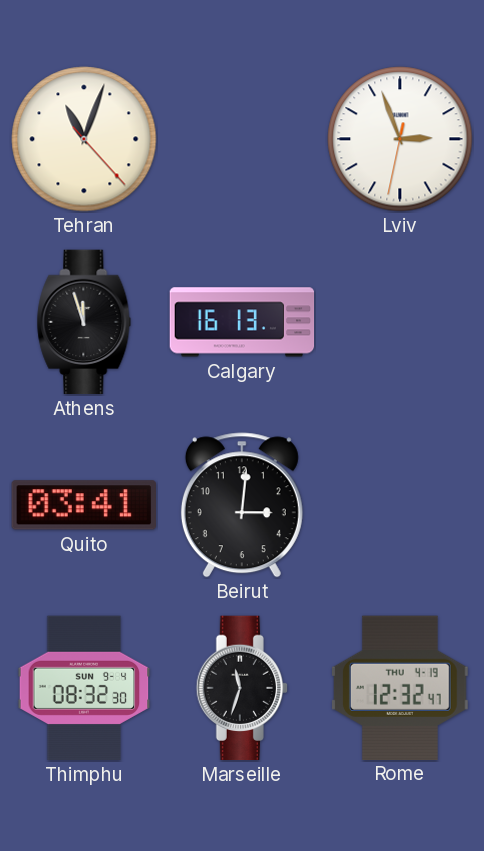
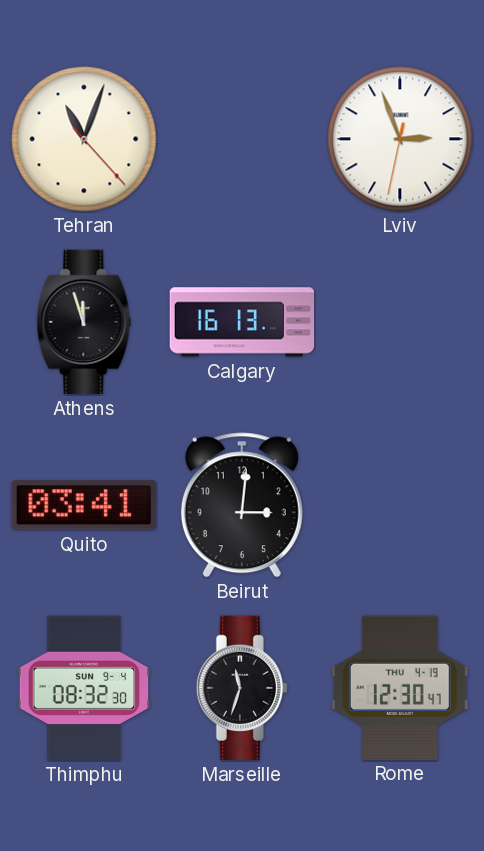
Rome: 12:32 -> 12:30 (400, 687)
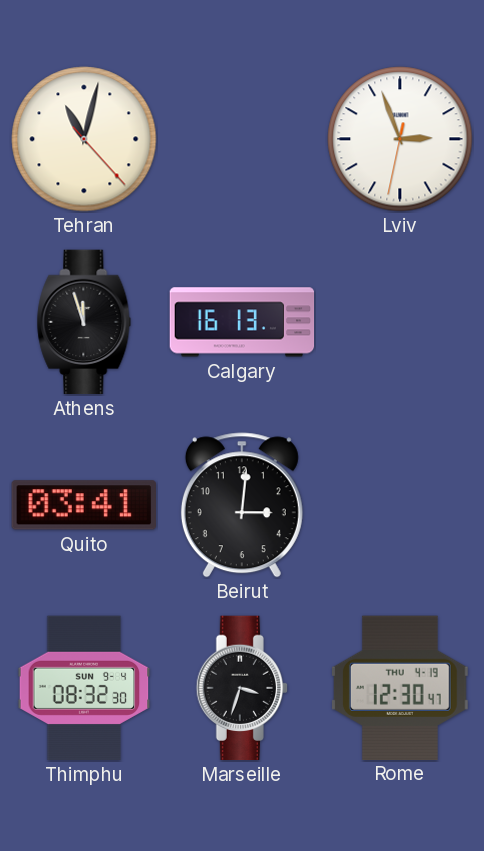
Tehran: 11:03 -> 11:02 (84, 139)
Marseille: 11:33 -> 3:33 (241, 688)
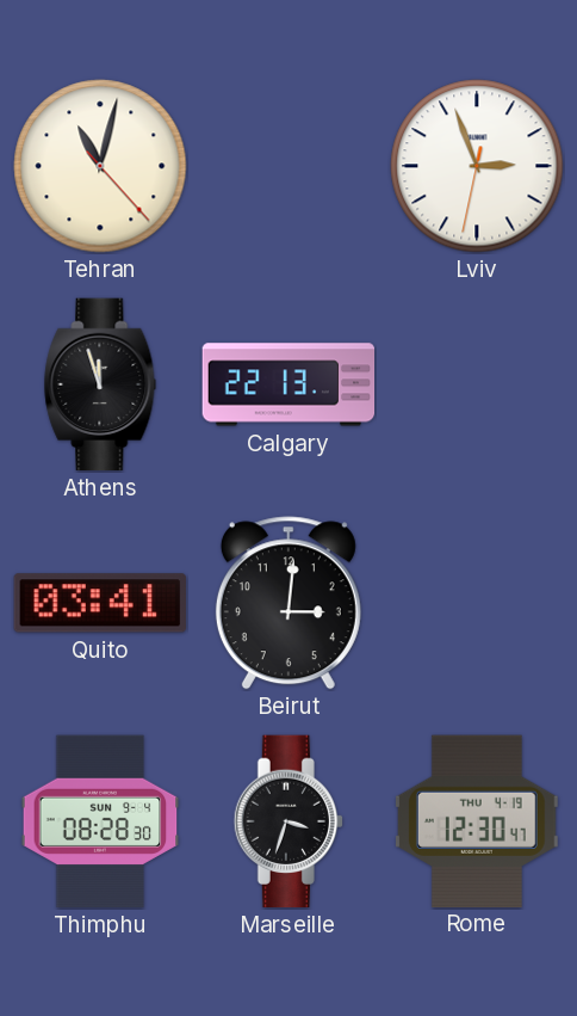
Calgary: 16:13 -> 22:13 (288, 384)
Thimphu: 08:32 -> 08:28 (100, 821)
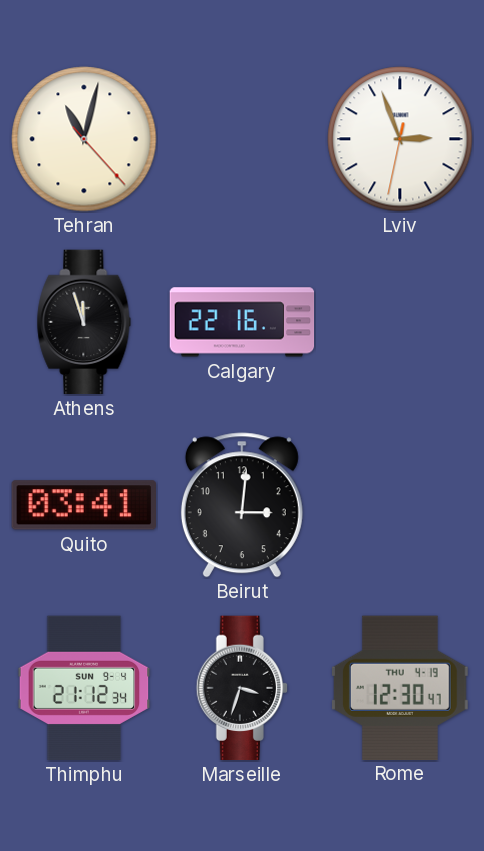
Calgary: 22:13 -> 22:16 (242, 322)
Thimphu: 08:28 -> 21:12 (84, 688)
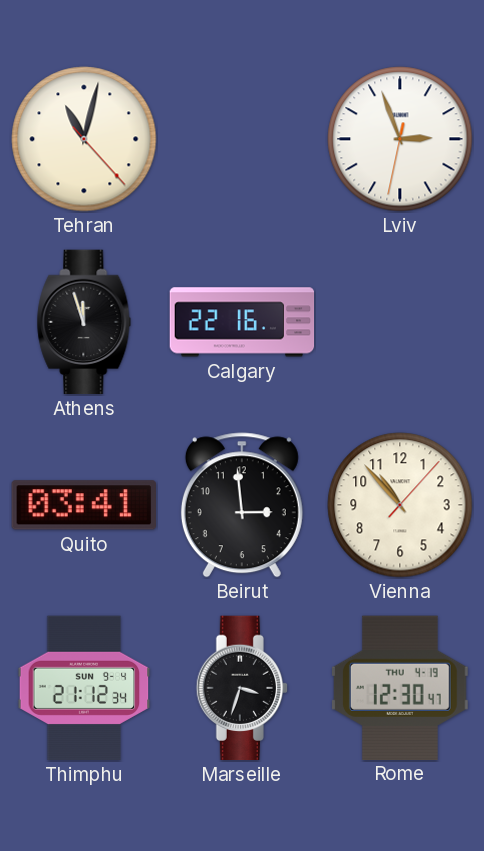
Beirut: 3:01 -> 2:59 (242, 505)
Vienna: none -> 10:53 (400, 505)
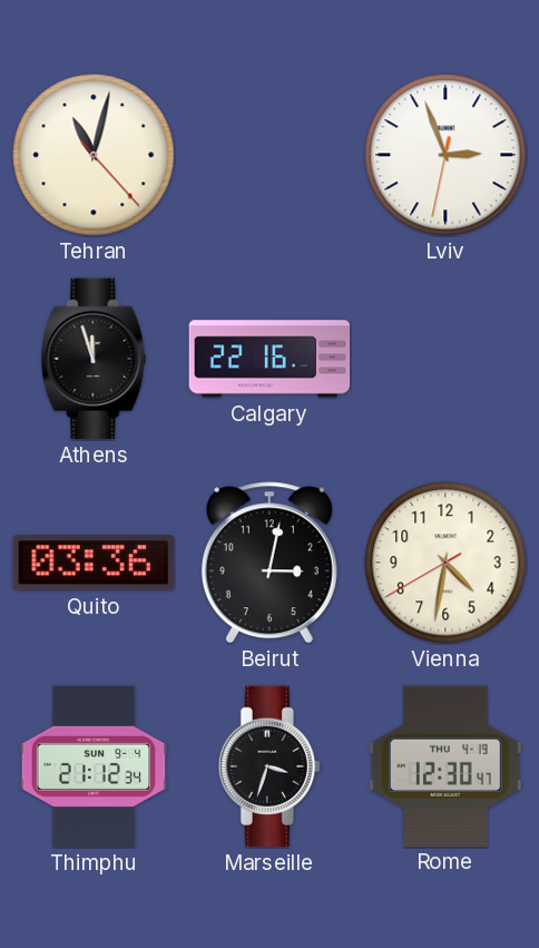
Quito: 03:41 -> 03:36 (94, 563)
Beirut: 2:59 -> 3:02 (269, 563)
Vienna: 10:53 -> 4:31 (445, 563)
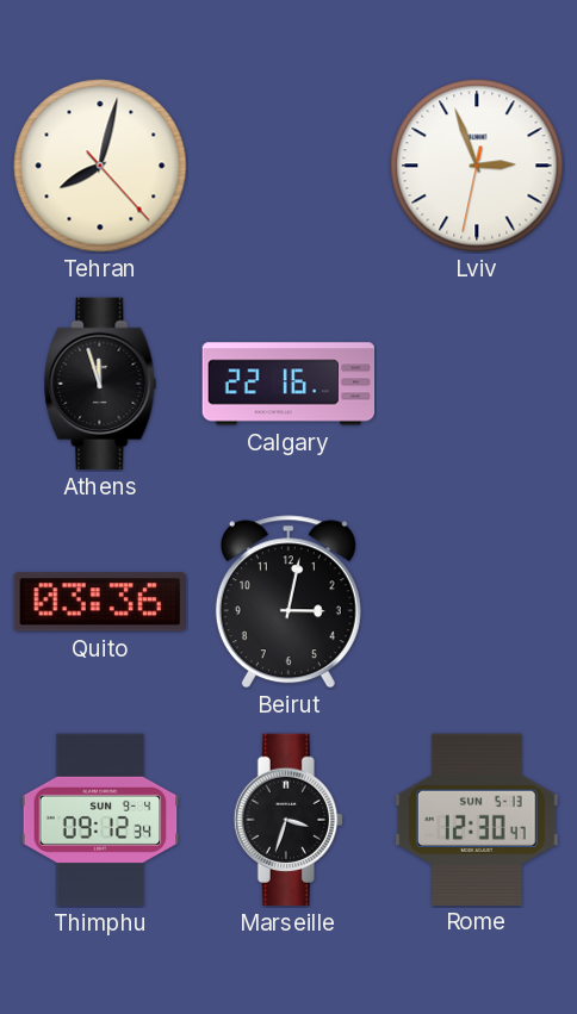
Tehran: 11:02 -> 8:02 (100, 166)
Vienna: 4:31 -> none (445, 563)
Thimphu: 21:12 -> 09:12 (100, 820)
Rome date: THU 4-19 -> SUN 5-13 (477, 819)
